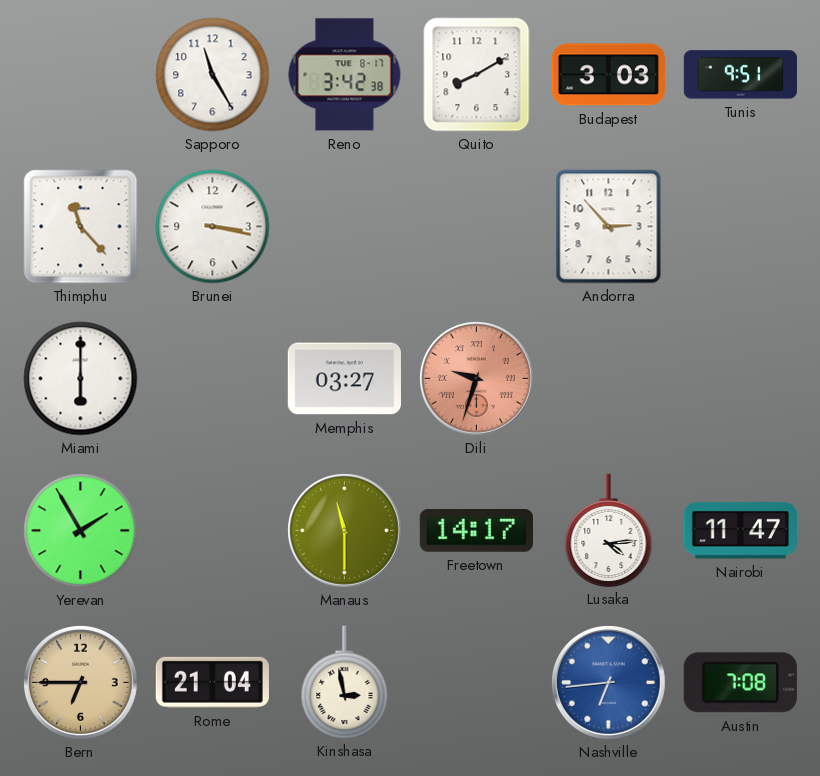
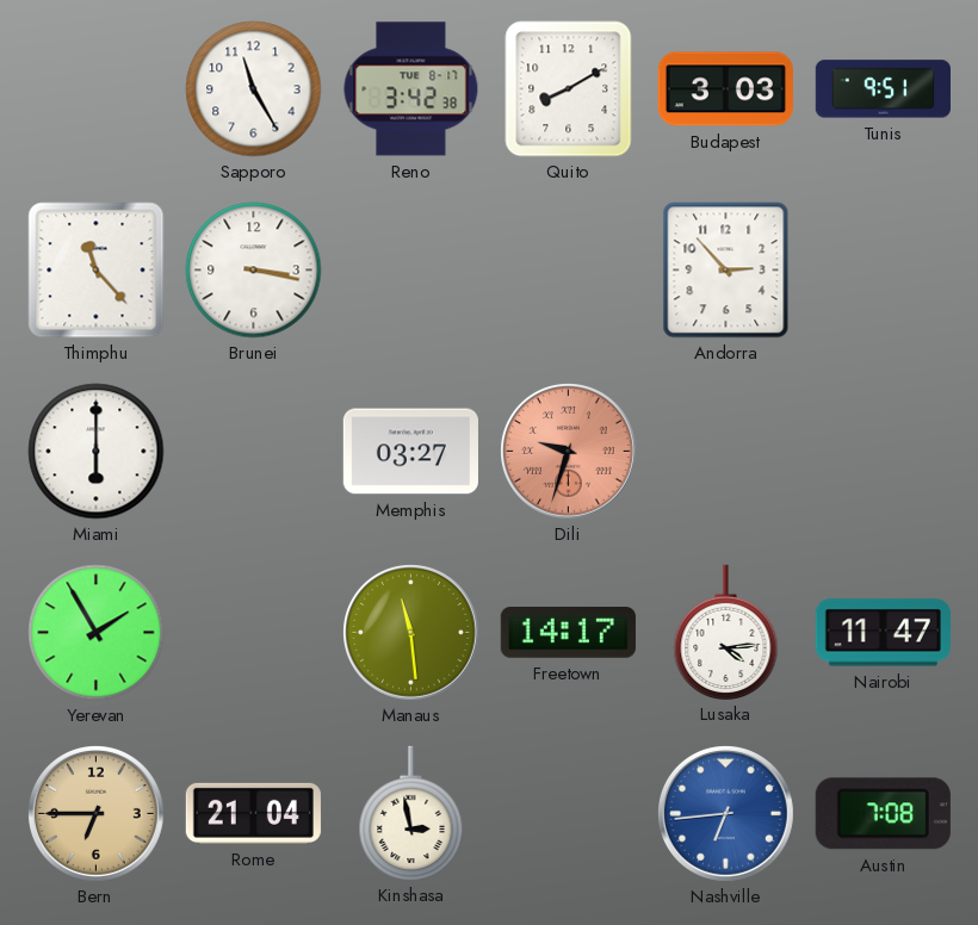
Manaus: 11:30 -> 11:29 (411, 633)
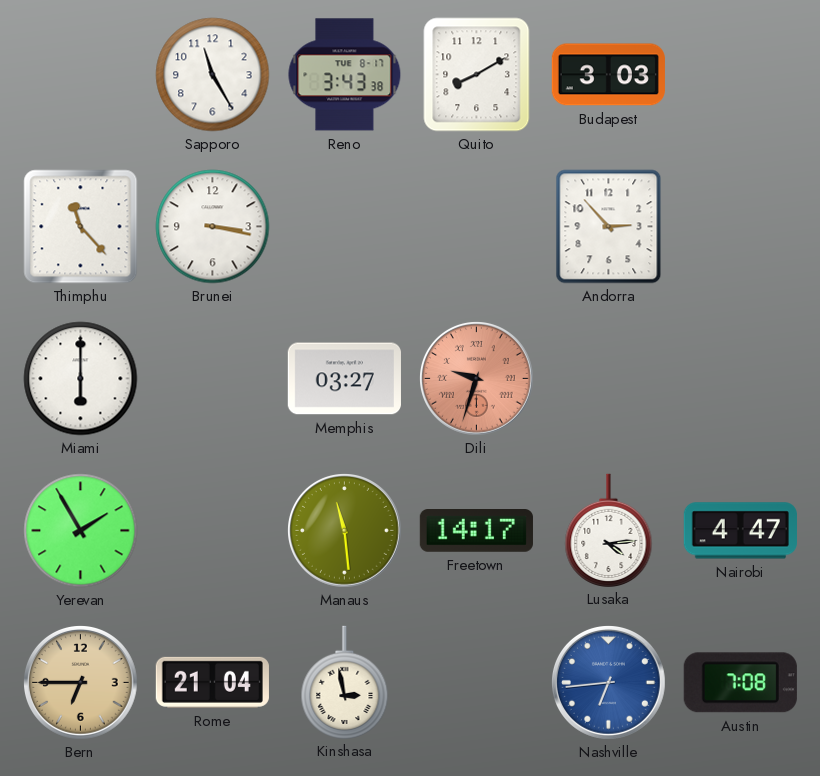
Reno: 3:42 -> 3:43 (345, 75)
Tunis: 9:51 -> none (883, 89)
Nairobi: 11:47 -> 4:47 (740, 531)
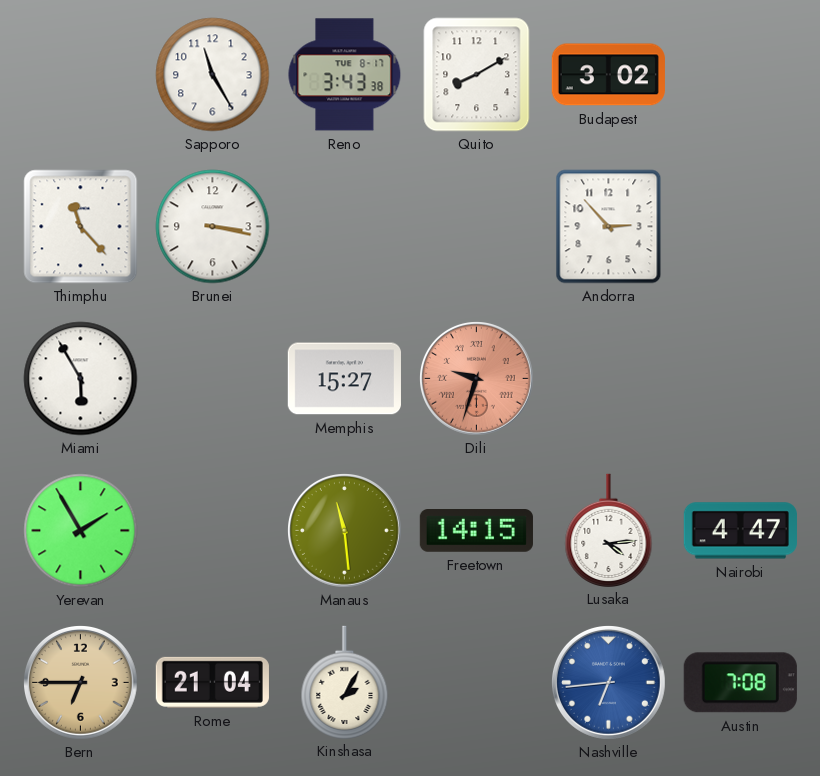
Budapest: 3:03 -> 3:02 (608, 75)
Miami: 6:00 -> 5:55 (81, 379)
Memphis: 03:27 -> 15:27 (344, 379)
Freetown: 14:17 -> 14:15 (476, 531)
Kinshasa: 2:58 -> 2:05 (345, 682)
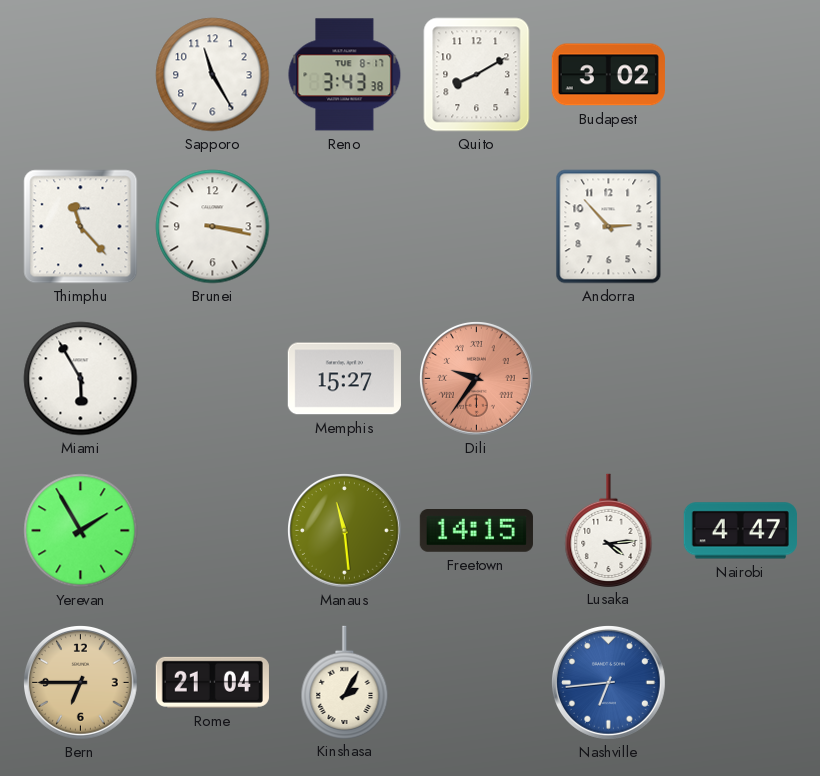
Dili: 9:33 -> 9:36 (477, 379)
Austin: 7:08 -> none (740, 683)
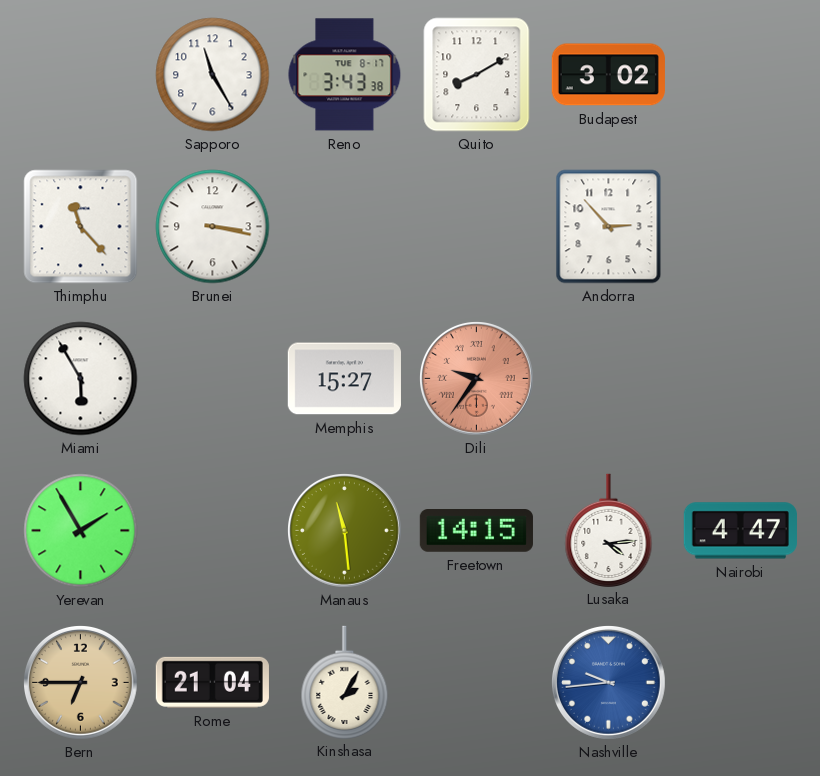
Nashville: 6:44 -> 9:44 (609, 683)
